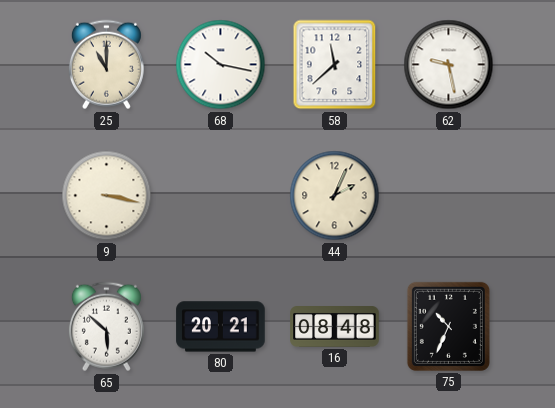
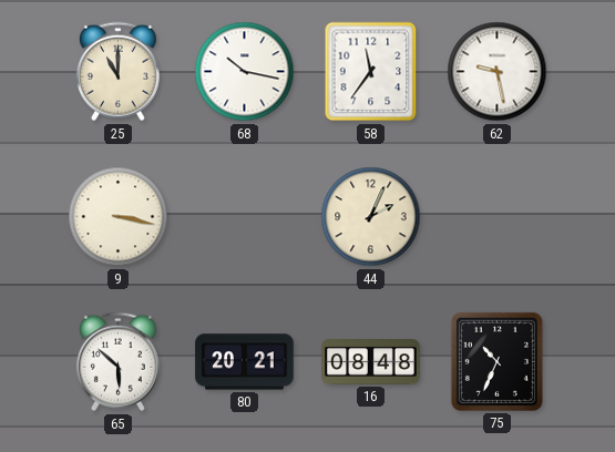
58: 11:38 -> 11:36 (371, 72)
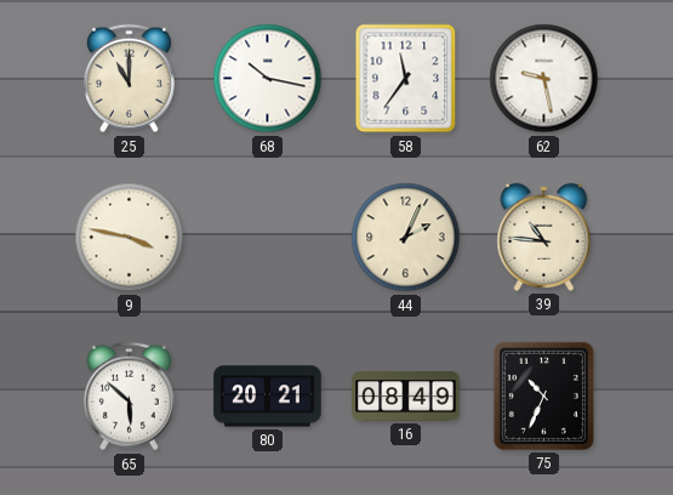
9: 3:17 -> 3:47 (130, 238)
39: none -> 10:46 (544, 237)
16: 08:48 -> 08:49 (406, 397)
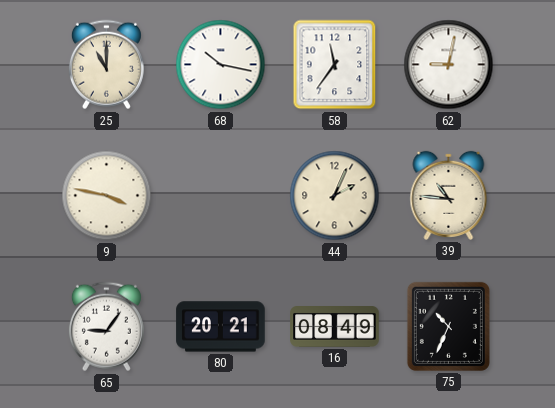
62: 9:28 -> 9:02 (449, 65)
65: 5:52 -> 9:06 (106, 327)
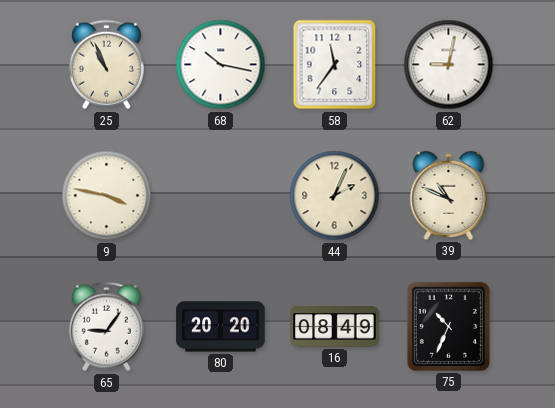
25: 11:00 -> 10:56 (106, 65)
39: 10:46 -> 10:49 (449, 195)
80: 20:21 -> 20:20 (221, 327)
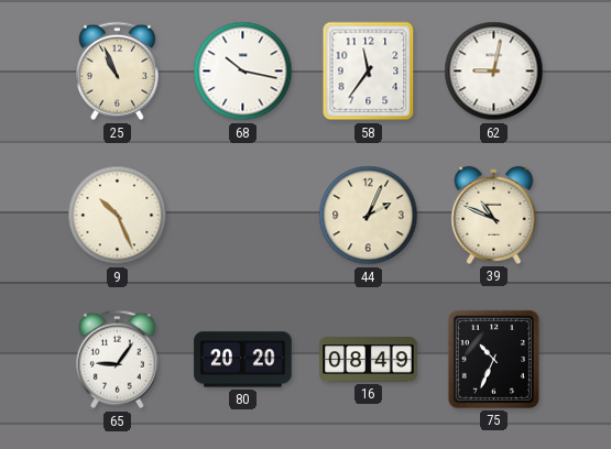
9: 3:47 -> 10:26 (118, 216)
